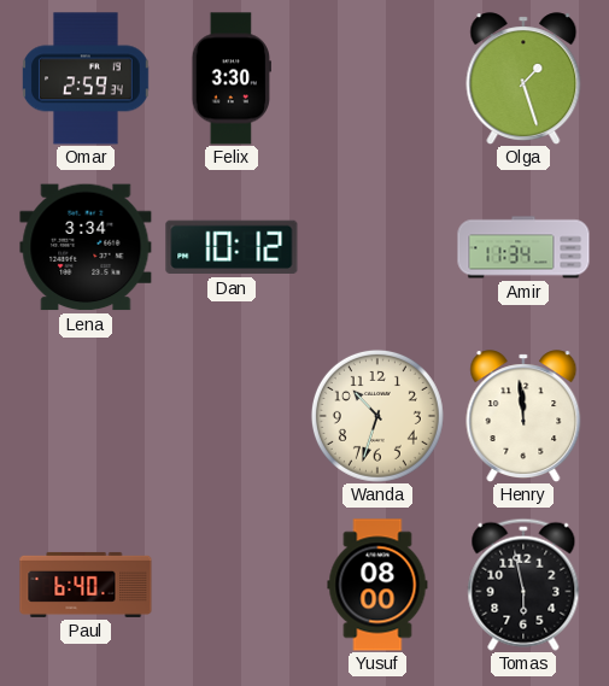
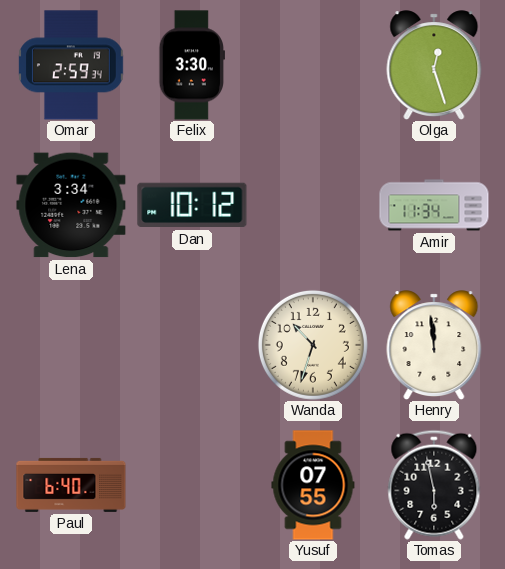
Olga: 1:27 -> 12:27 (434, 65)
Yusuf: 08:00 -> 07:55 (313, 485)
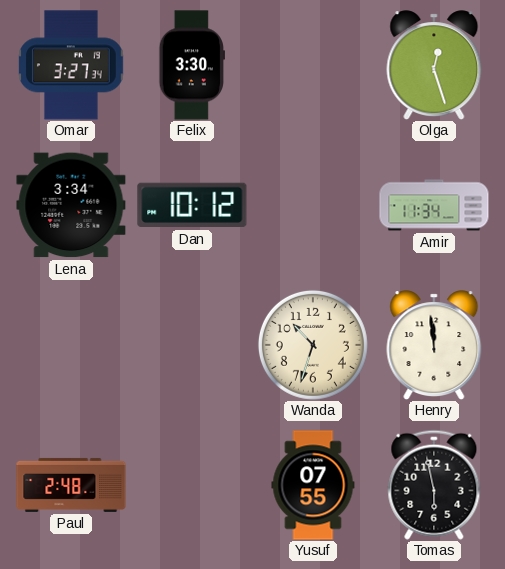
Omar: 2:59 -> 3:27 (72, 65)
Paul: 6:40 -> 2:48 (71, 485)
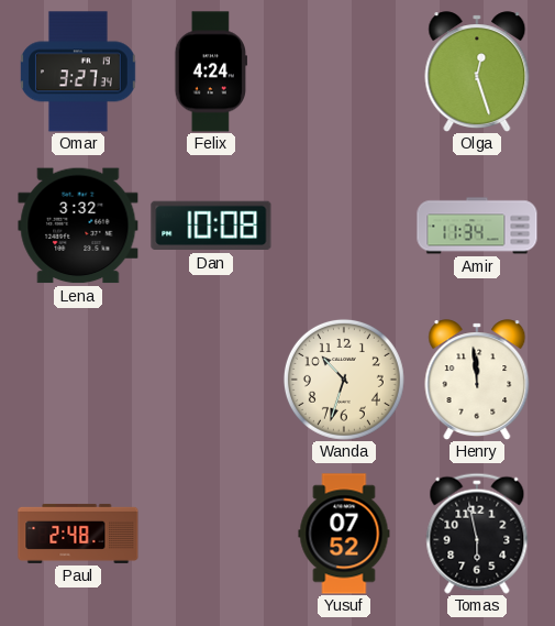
Felix: 3:30 -> 4:24 (210, 72)
Lena: 3:34 -> 3:32 (78, 226)
Dan: 10:12 -> 10:08 (211, 226)
Yusuf: 07:55 -> 07:52 (344, 534)
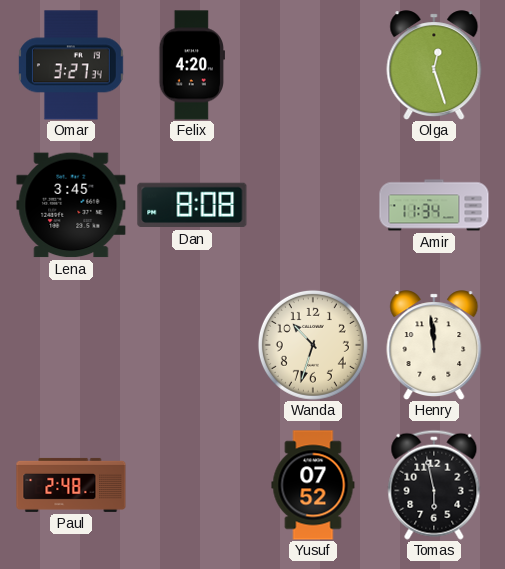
Felix: 4:24 -> 4:20 (191, 65)
Lena: 3:32 -> 3:45 (71, 205)
Dan: 10:08 -> 8:08 (192, 205)
